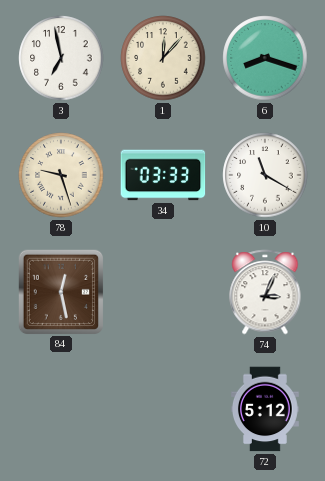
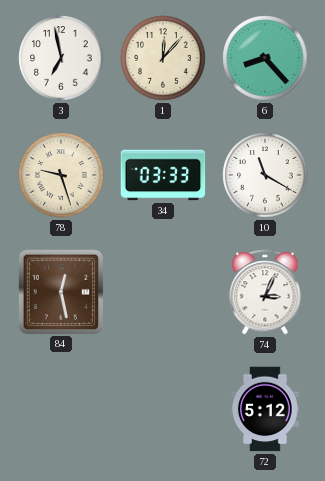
6: 8:18 -> 8:23 (265, 58)
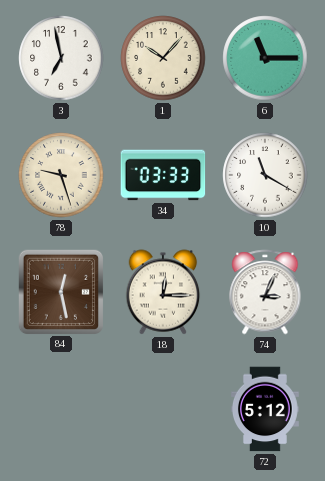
1: 12:07 -> 10:07 (163, 58)
6: 8:23 -> 11:15 (265, 58)
18: none -> 12:15 (163, 292)
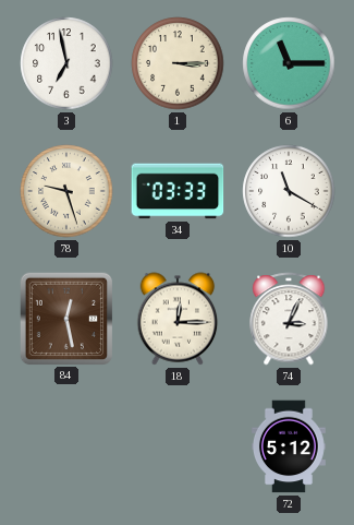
1: 10:07 -> 3:15 (178, 63)
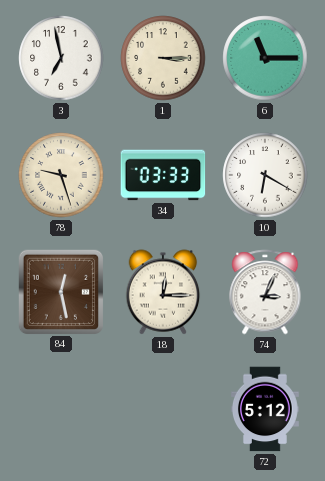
10: 11:20 -> 6:20 (265, 175)
